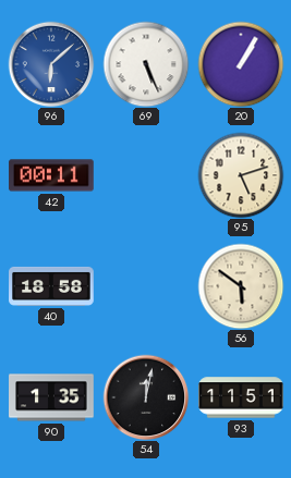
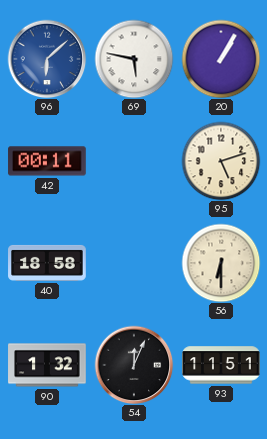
69: 5:26 -> 5:47 (134, 59)
56: 5:51 -> 6:30 (221, 263)
90: 1:35 -> 1:32 (47, 365)
54: 12:02 -> 12:04 (134, 365)
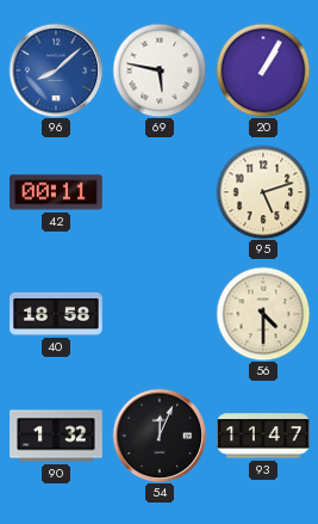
96: 6:08 -> 8:08 (56, 70)
56: 6:30 -> 4:30 (263, 314)
93: 11:51 -> 11:47 (263, 436)
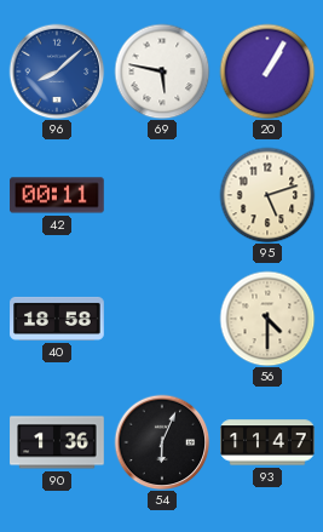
90: 1:32 -> 1:36 (57, 442)
54: 12:04 -> 6:04 (162, 442)
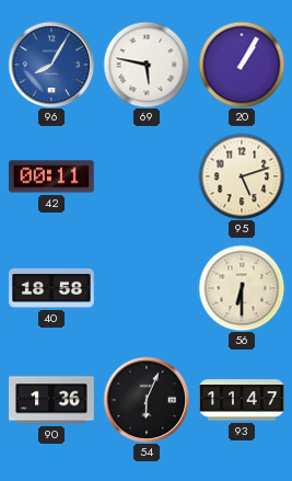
96: 8:08 -> 8:05 (51, 65)
56: 4:30 -> 6:30 (242, 288)
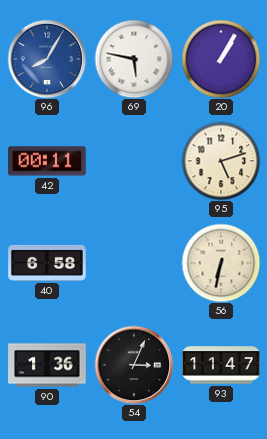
40: 18:58 -> 6:58 (47, 263)
56: 6:30 -> 6:32 (221, 263)
54: 6:04 -> 3:04 (134, 365)
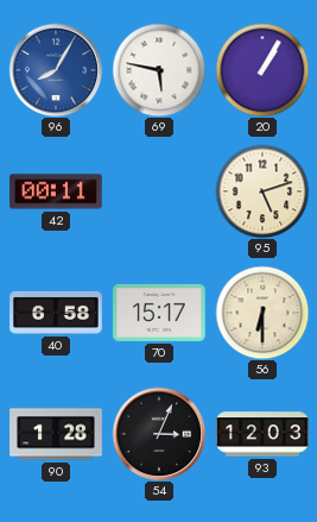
70: none -> 15:17 (159, 313)
56: 6:32 -> 6:30 (262, 313)
90: 1:36 -> 1:28 (56, 434)
93: 11:47 -> 12:03 (262, 434)
